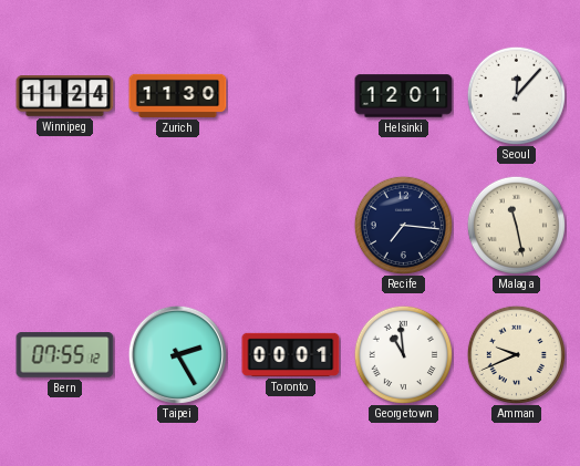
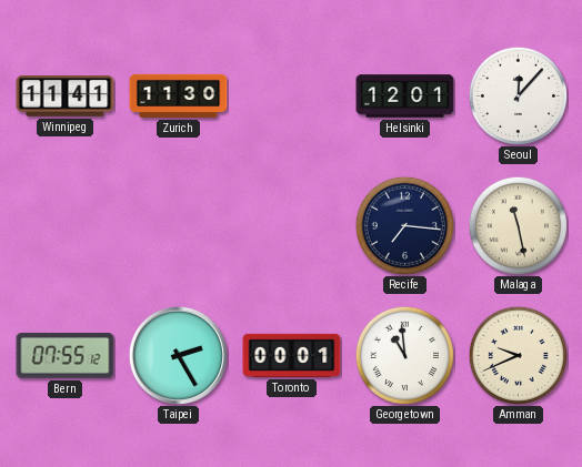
Winnipeg: 11:24 -> 11:41 (66, 97)
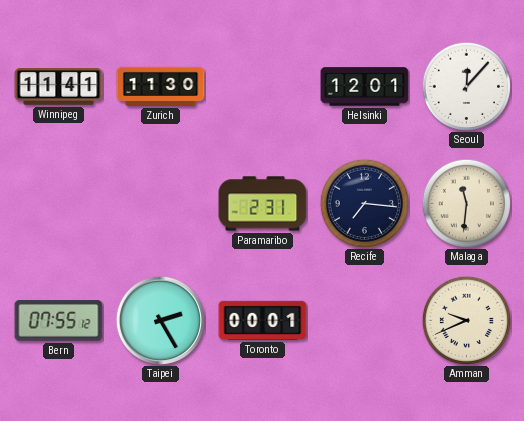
Paramaribo: none -> 2:31 (263, 204)
Malaga: 11:28 -> 11:31 (466, 203)
Georgetown: 10:59 -> none (404, 355)
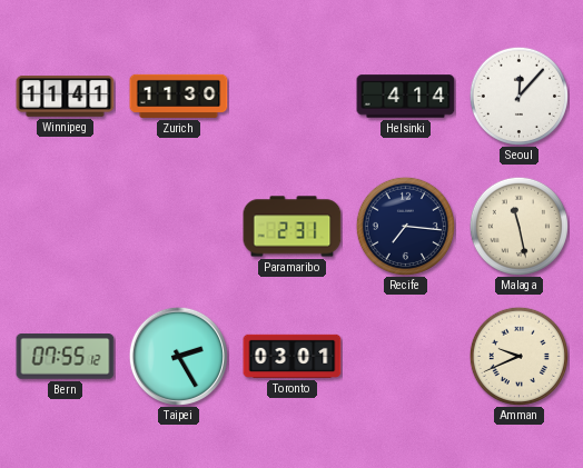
Helsinki: 12:01 -> 4:14 (406, 97)
Malaga: 11:31 -> 11:28 (518, 226)
Toronto: 00:01 -> 03:01 (293, 356)
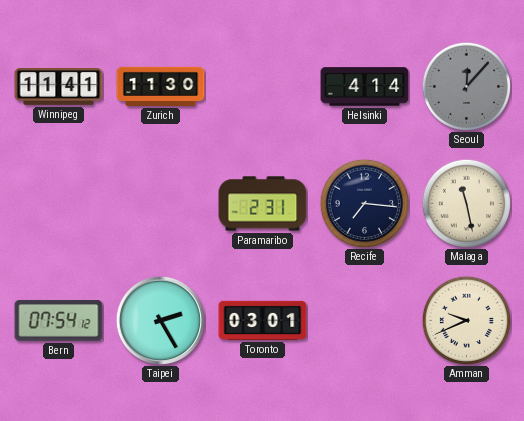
Seoul dial: white -> grey (466, 86)
Bern: 07:55 -> 07:54 (59, 321)
